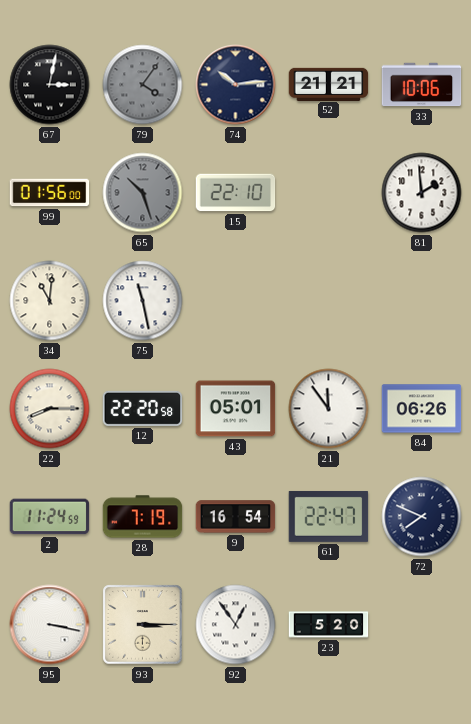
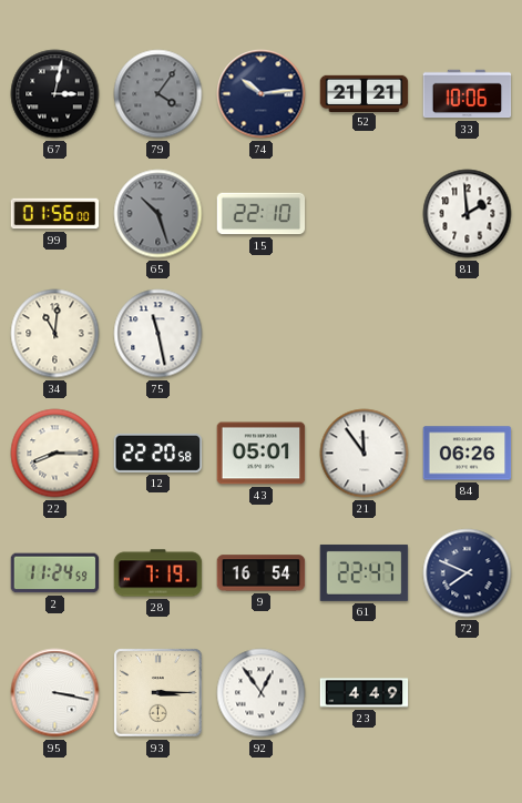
23: 5:20 -> 4:49 (365, 693)
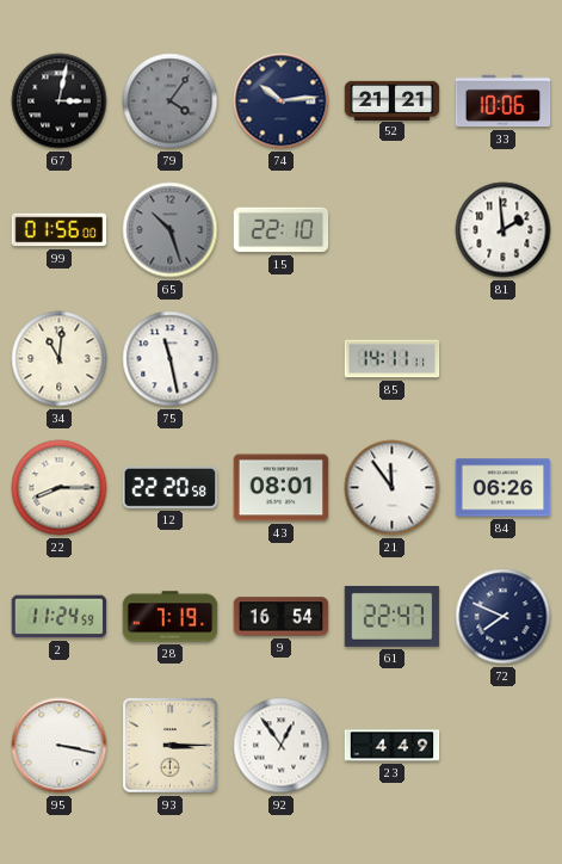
85: none -> 14:11 (393, 359)
43: 05:01 -> 08:01 (282, 488)
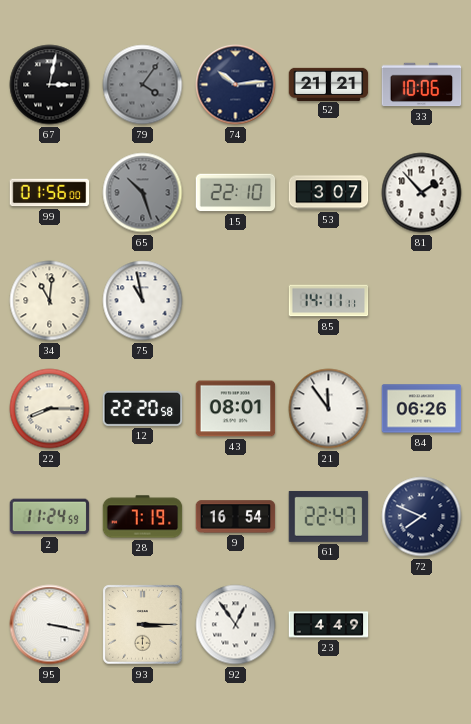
53: none -> 3:07 (329, 193)
81: 1:59 -> 1:53 (422, 193)
75: 11:28 -> 10:58 (143, 301)
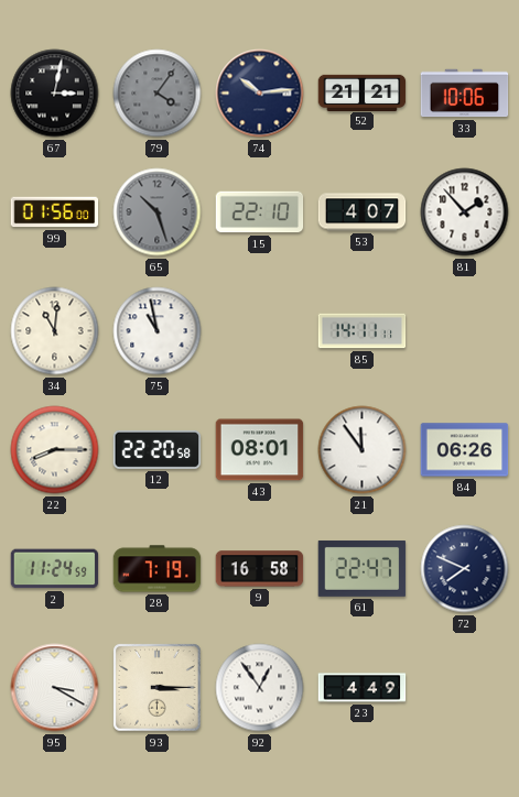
53: 3:07 -> 4:07 (363, 212)
9: 16:54 -> 16:58 (260, 569)
95: 3:17 -> 3:20 (55, 688)
